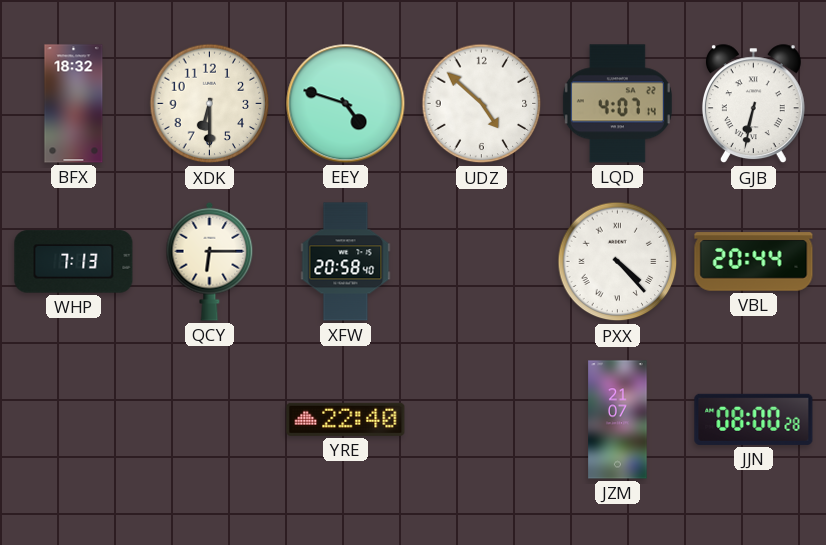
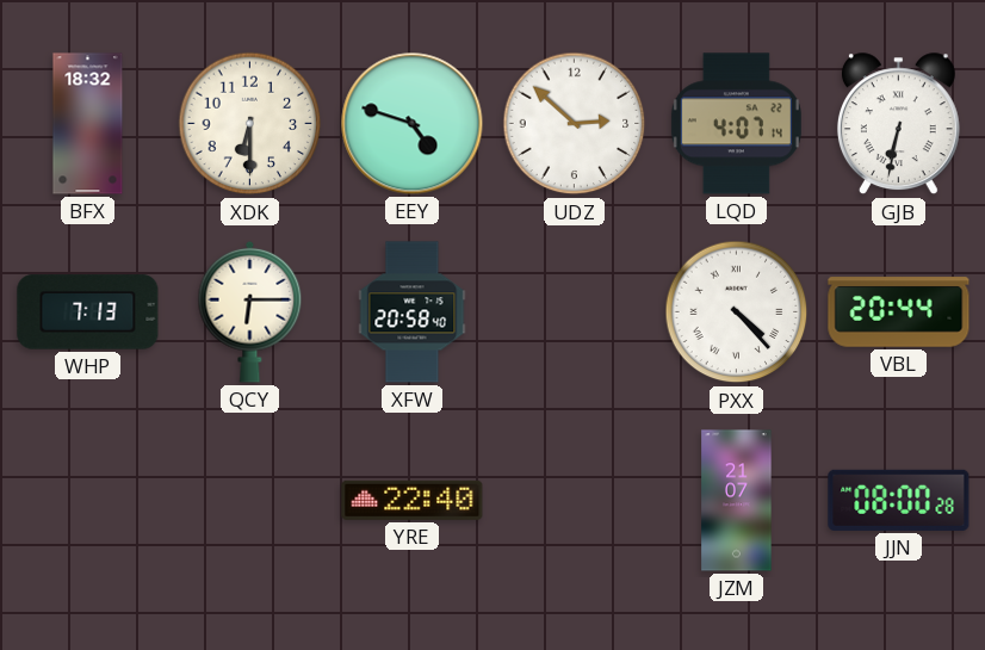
UDZ: 4:52 -> 2:52 (575, 124)
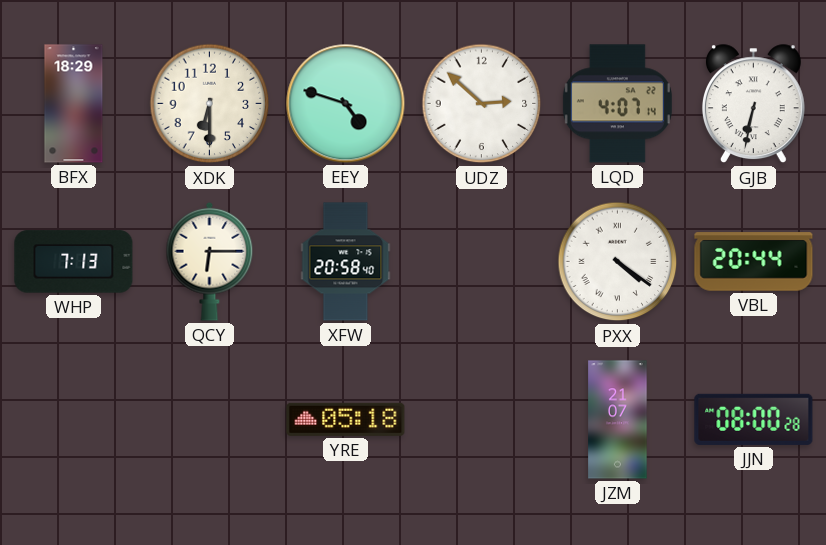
BFX: 18:32 -> 18:29 (74, 104)
PXX: 4:23 -> 4:21 (618, 262)
YRE: 22:40 -> 05:18 (346, 419)
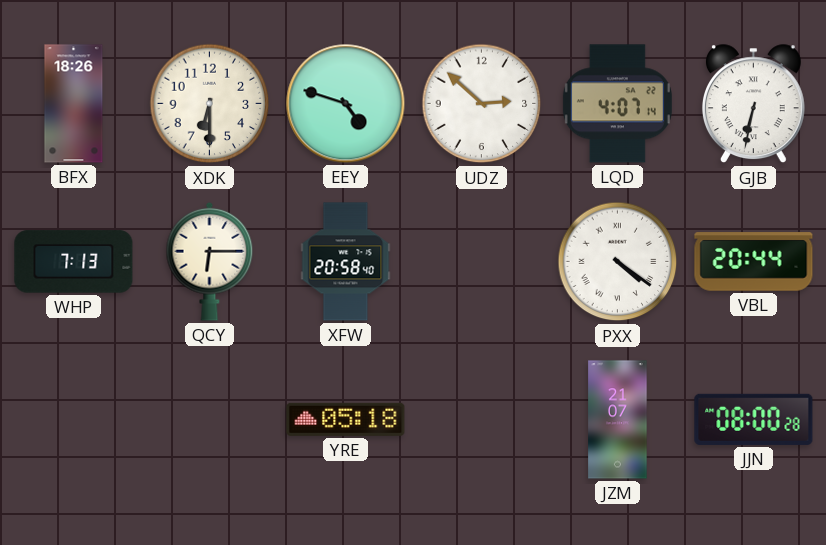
BFX: 18:29 -> 18:26 (74, 104)
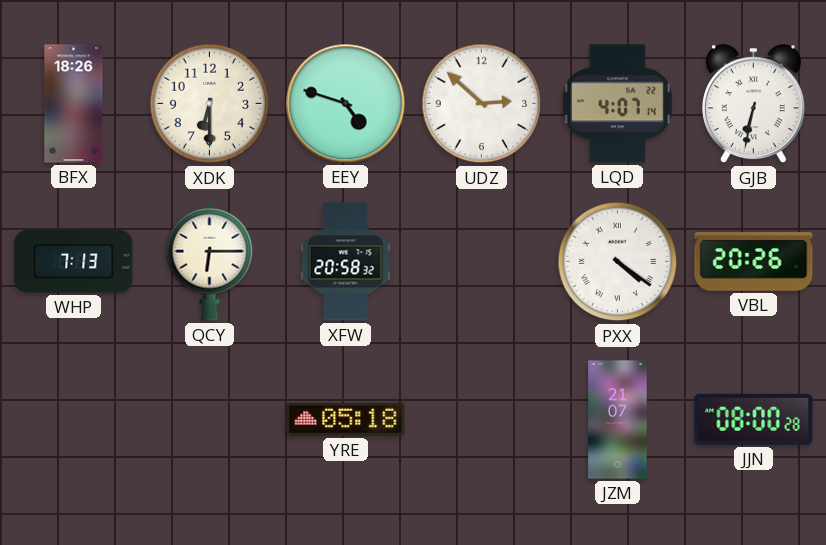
XFW: 20:58:40 -> 20:58:32 (346, 262)
VBL: 20:44 -> 20:26 (754, 262)
